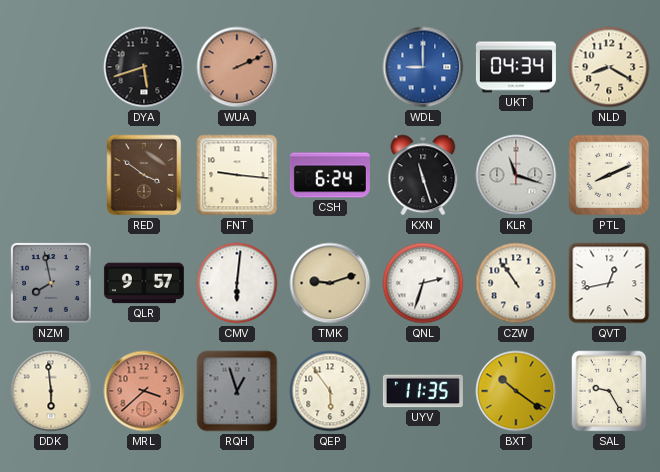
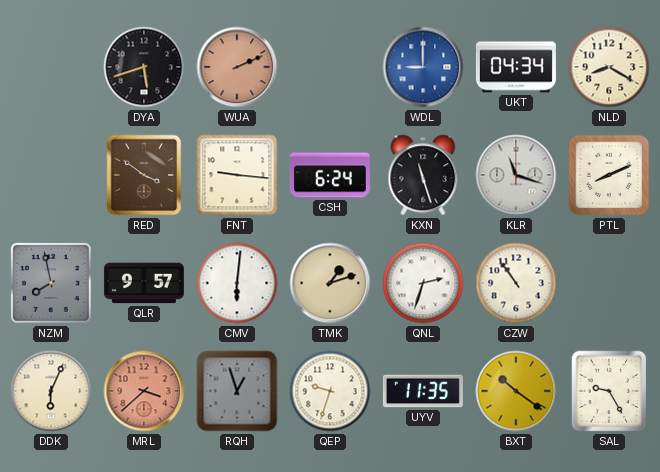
TMK: 9:12 -> 1:12 (330, 283)
QVT: 12:43 -> none (609, 283)
DDK: 5:59 -> 6:04 (51, 391)
QEP: 5:54 -> 9:33 (330, 391)
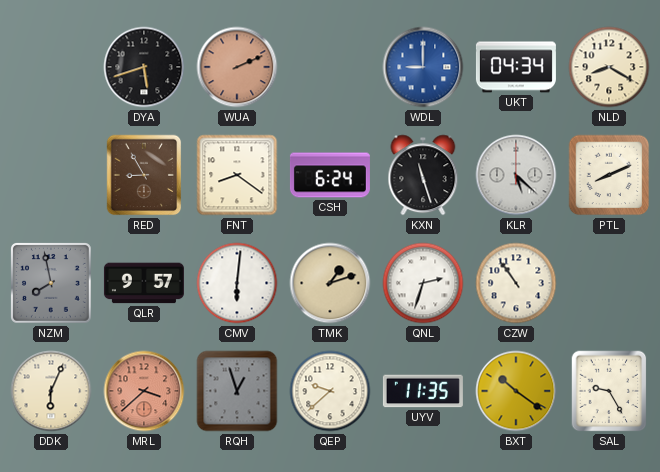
RED: 3:51 -> 8:55 (144, 175)
FNT: 9:16 -> 8:21 (237, 175)
KLR: 11:18 -> 5:22 (516, 175)
QEP: 9:33 -> 9:38 (330, 391)
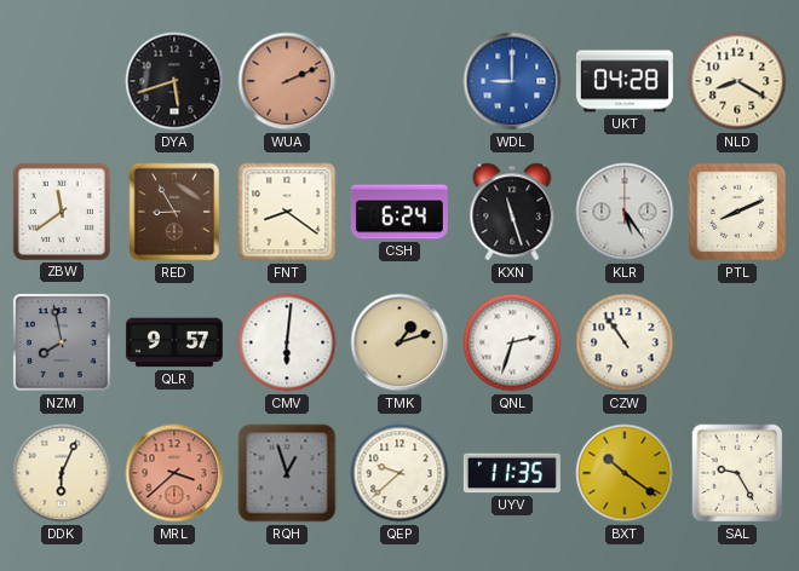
UKT: 04:34 -> 04:28 (625, 81)
ZBW: none -> 11:39 (62, 212)
KLR: 5:22 -> 5:24 (625, 212)
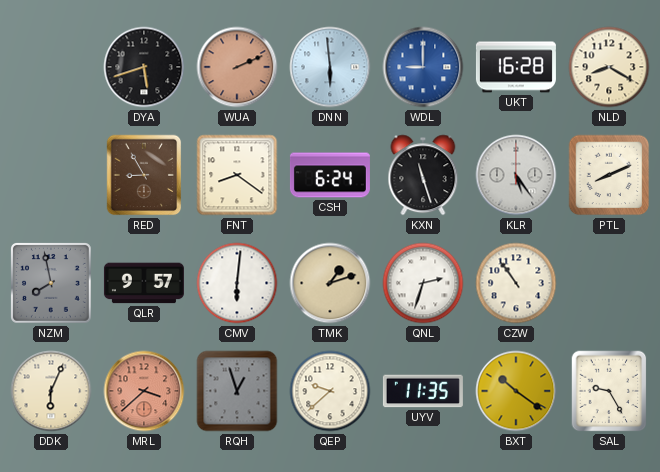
DNN: none -> 5:59 (330, 67)
UKT: 04:28 -> 16:28 (516, 67)
ZBW: 11:39 -> none (62, 212)
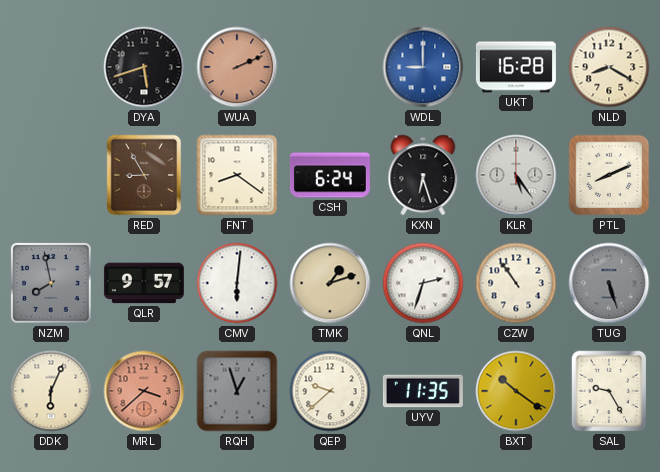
DNN: 5:59 -> none (330, 67)
KXN: 11:27 -> 6:27 (423, 175)
TUG: none -> 5:27 (609, 283)
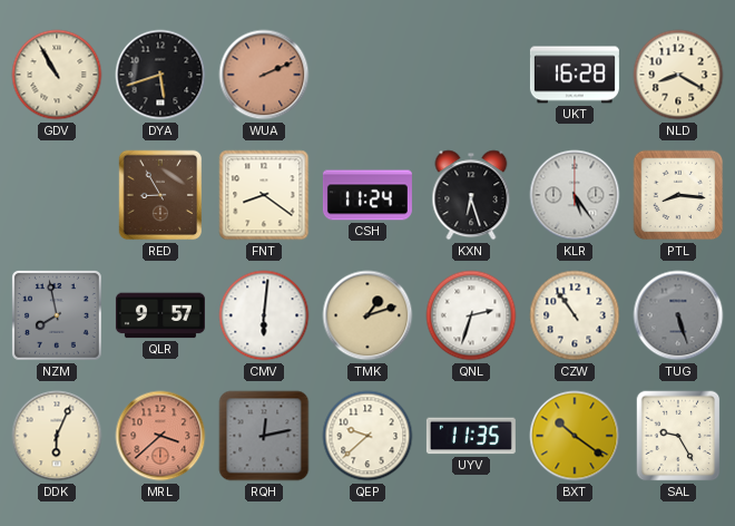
GDV: none -> 10:55 (57, 75)
WDL: 9:00 -> none (423, 67)
CSH: 6:24 -> 11:24 (367, 195)
PTL: 8:11 -> 8:16 (678, 195)
RQH: 12:57 -> 12:13 (264, 436)
